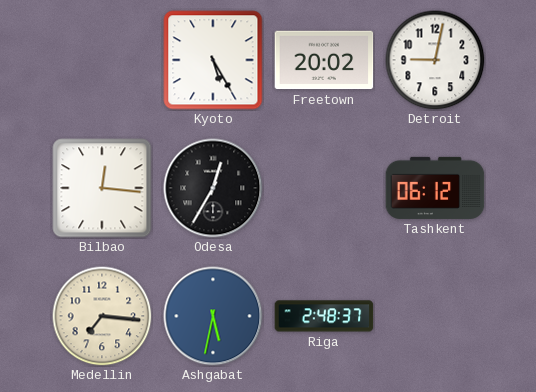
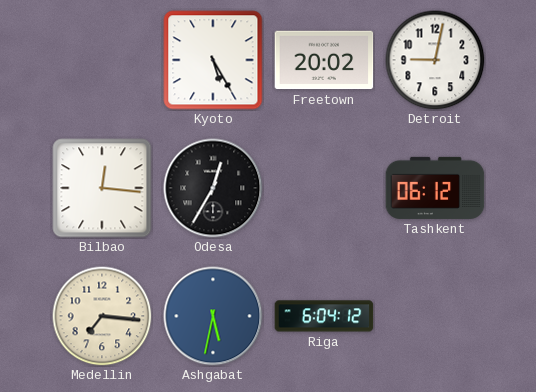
Riga: 2:48 -> 6:04 (324, 316)
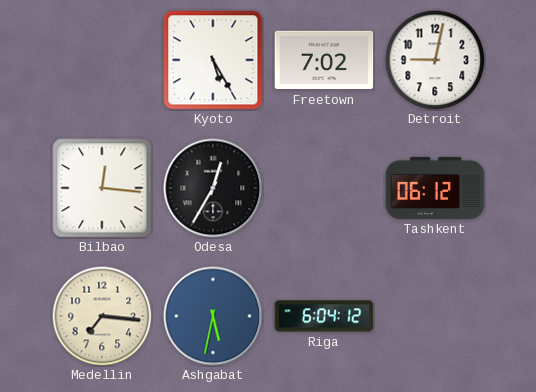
Freetown: 20:02 -> 7:02 (324, 60)
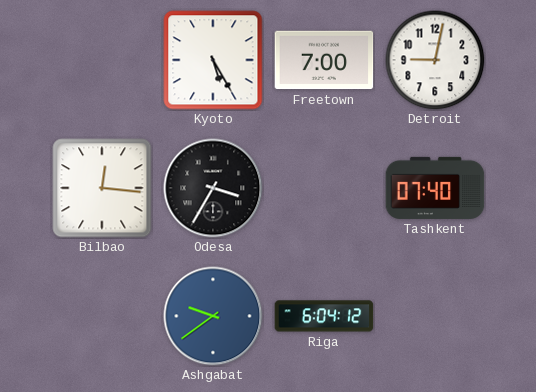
Freetown: 7:02 -> 7:00 (324, 60)
Odesa: 12:35 -> 3:35 (213, 188)
Tashkent: 06:12 -> 07:40 (435, 188)
Medellin: 7:16 -> none (102, 316)
Ashgabat: 5:32 -> 9:39 (213, 316)
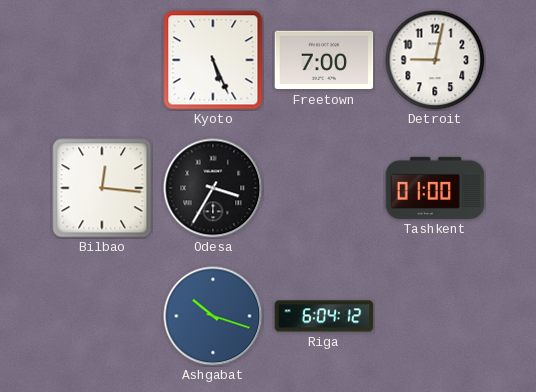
Kyoto: 5:25 -> 5:26 (213, 60)
Tashkent: 07:40 -> 01:00 (435, 188)
Ashgabat: 9:39 -> 10:18 (213, 316)
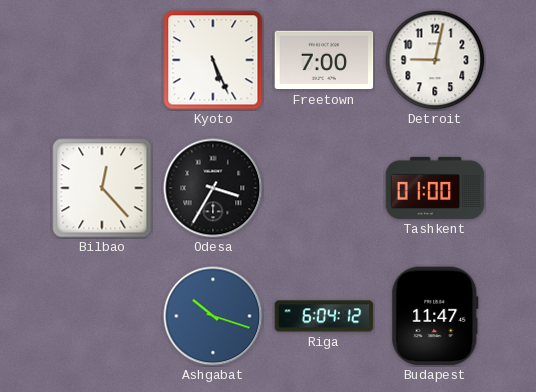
Bilbao: 12:16 -> 12:23 (102, 188)
Budapest: none -> 11:47 (435, 316)
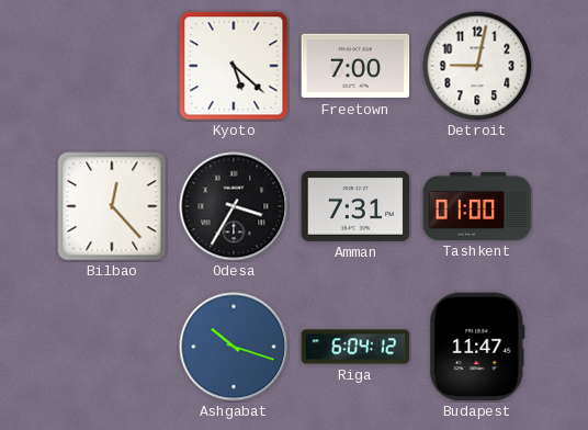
Kyoto: 5:26 -> 5:22 (234, 66)
Amman: none -> 7:31 (355, 206)
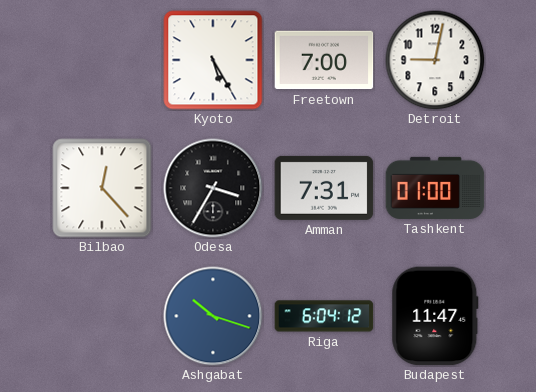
Kyoto: 5:22 -> 5:25 (213, 60)
